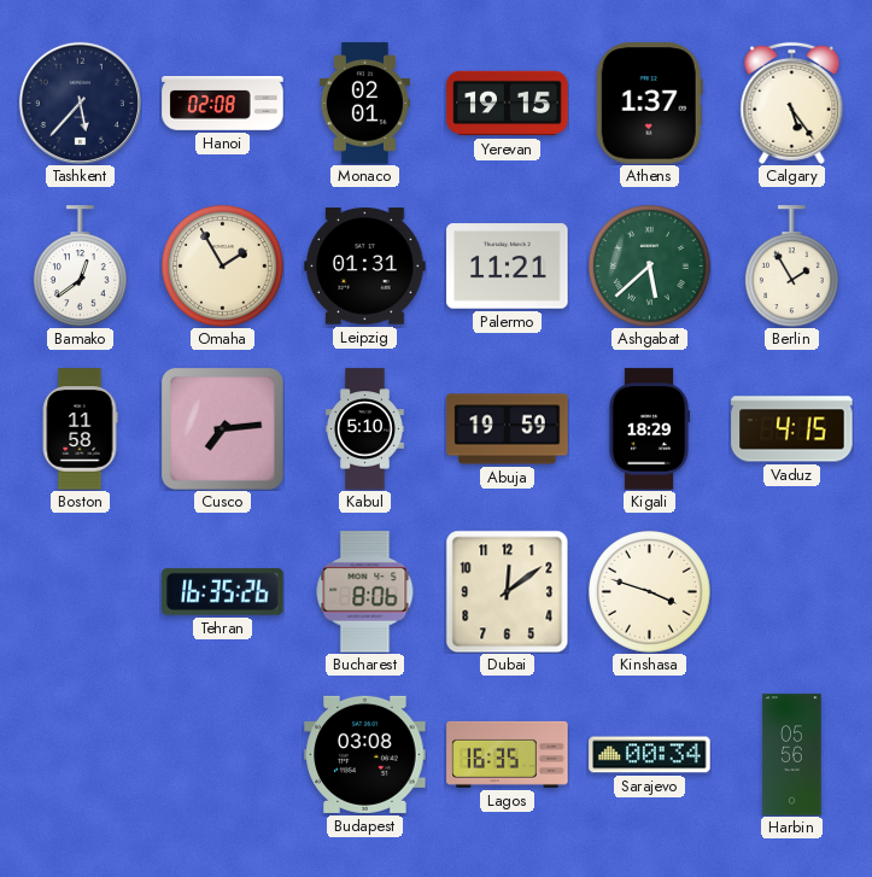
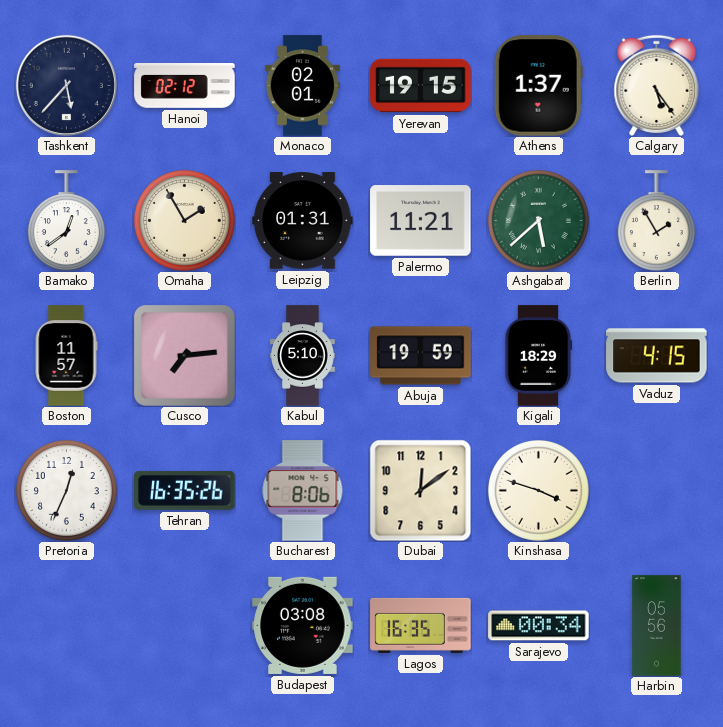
Hanoi: 02:08 -> 02:12 (185, 86)
Boston: 11:58 -> 11:57 (66, 356)
Pretoria: none -> 12:34 (66, 490)
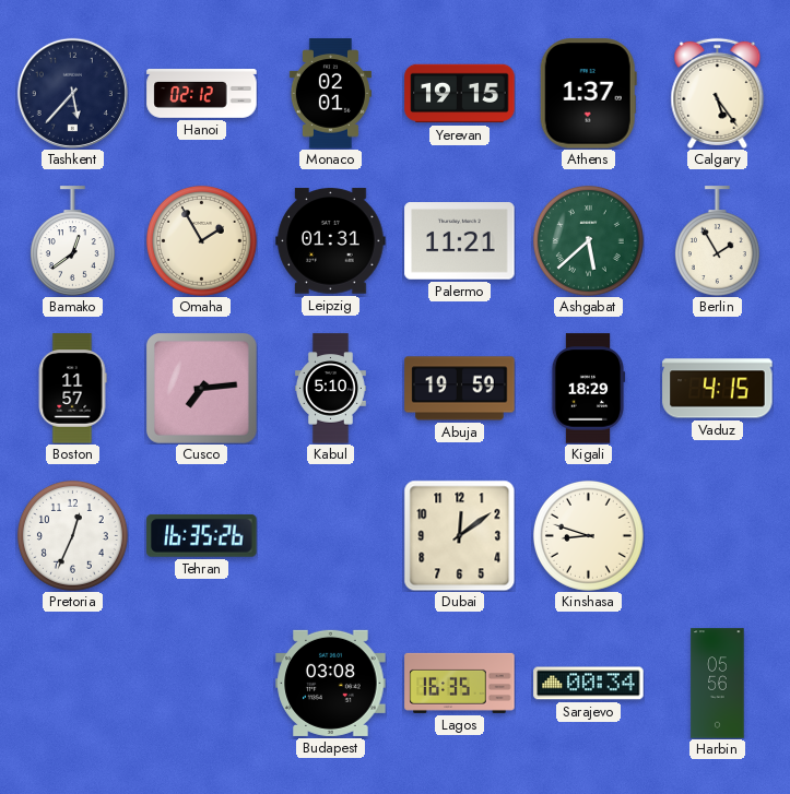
Bucharest: 8:06 -> none (303, 491)
Kinshasa: 3:48 -> 8:48 (588, 535)
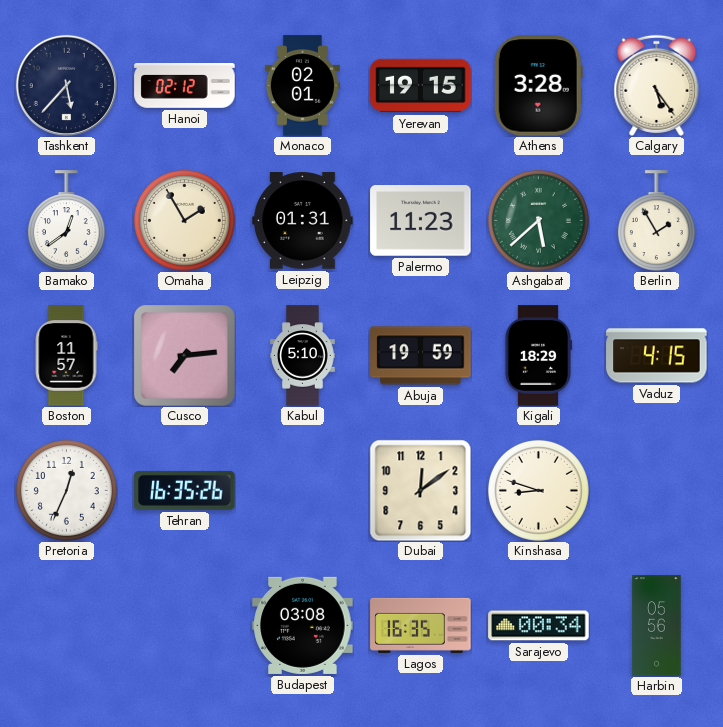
Athens: 1:37 -> 3:28 (538, 86)
Palermo: 11:21 -> 11:23 (421, 221)
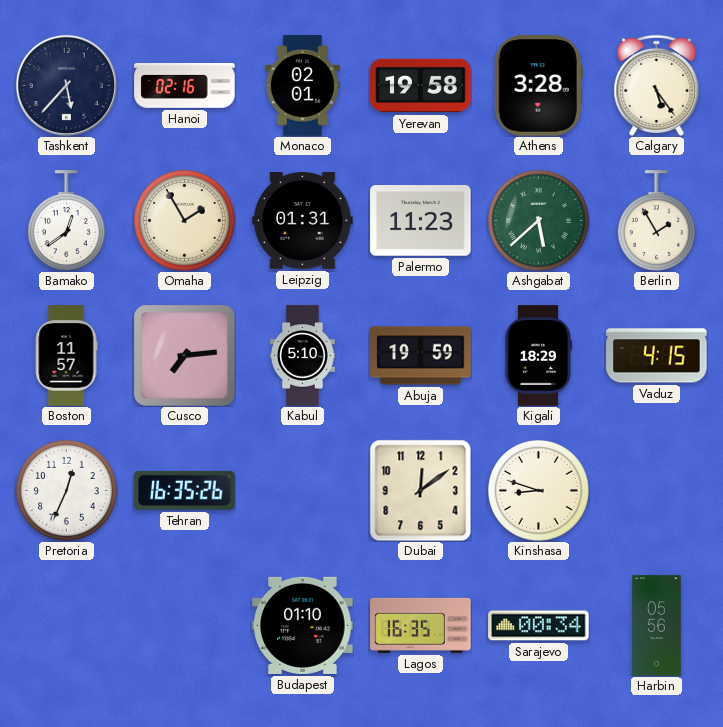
Hanoi: 02:12 -> 02:16 (185, 86)
Yerevan: 19:15 -> 19:58 (421, 86)
Budapest: 03:08 -> 01:10 (303, 625)
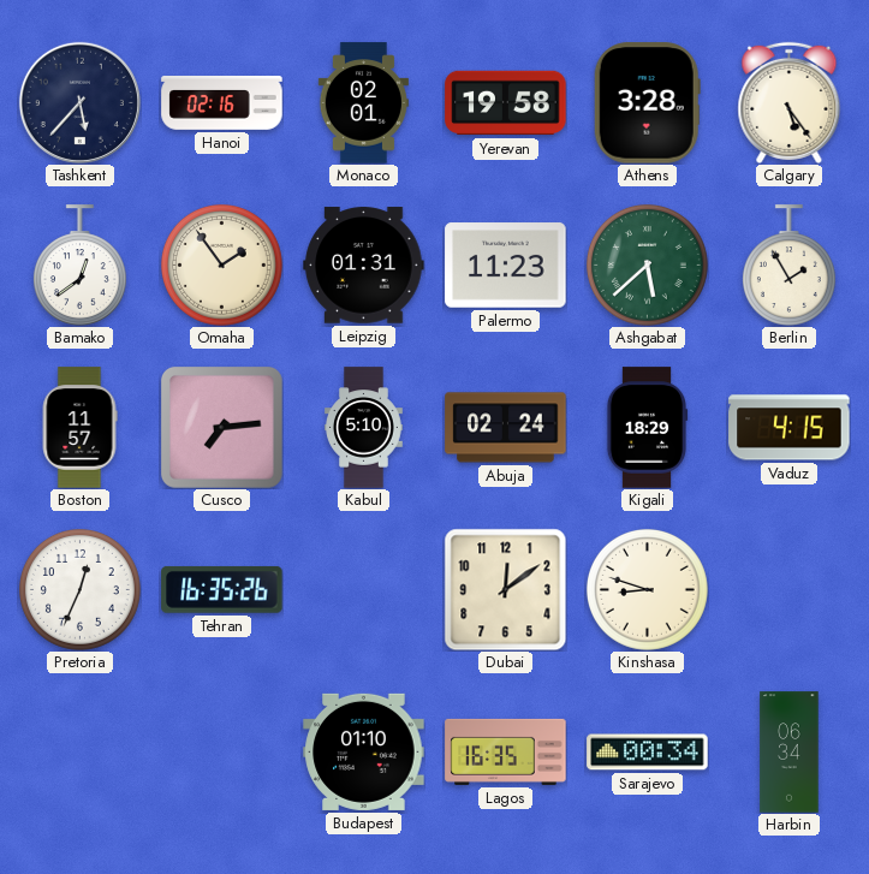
Omaha: 1:55 -> 1:54 (221, 264)
Abuja: 19:59 -> 02:24 (506, 428)
Harbin: 05:56 -> 06:34 (790, 753)
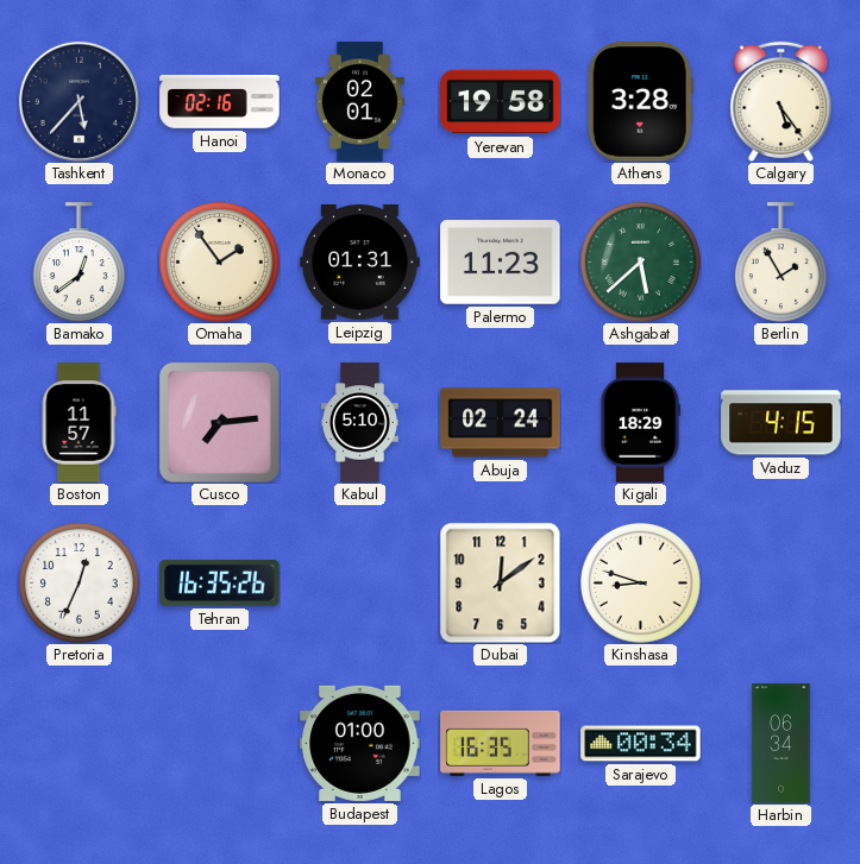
Budapest: 01:10 -> 01:00 (360, 743)
